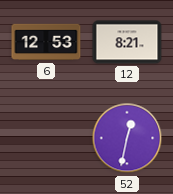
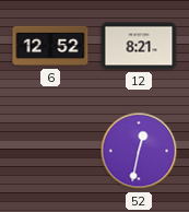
6: 12:53 -> 12:52 (50, 46)
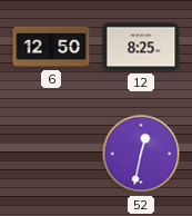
6: 12:52 -> 12:50 (51, 47)
12: 8:21 -> 8:25 (141, 47)
